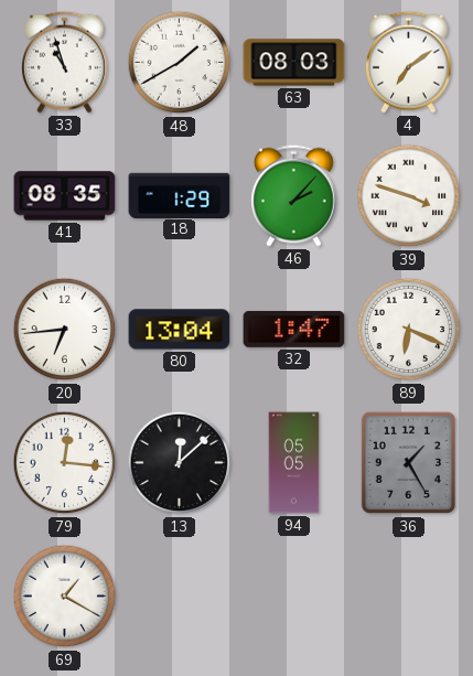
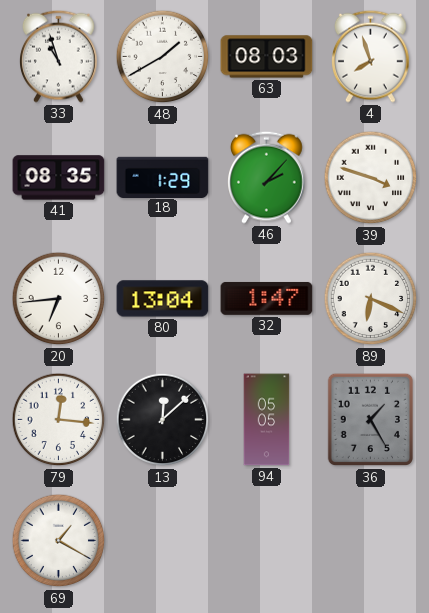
4: 7:09 -> 7:57 (371, 56)
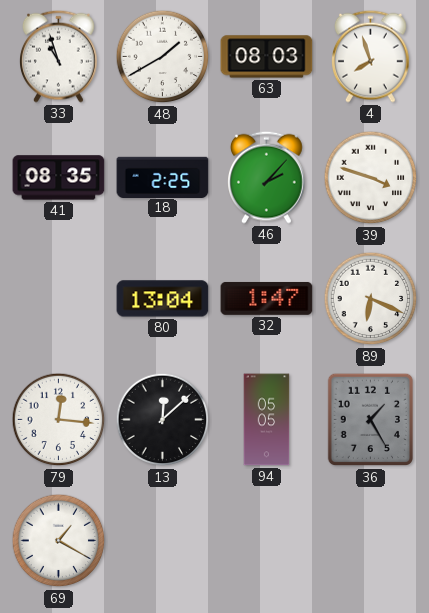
18: 1:29 -> 2:25 (163, 177)
20: 6:44 -> none (59, 299)
